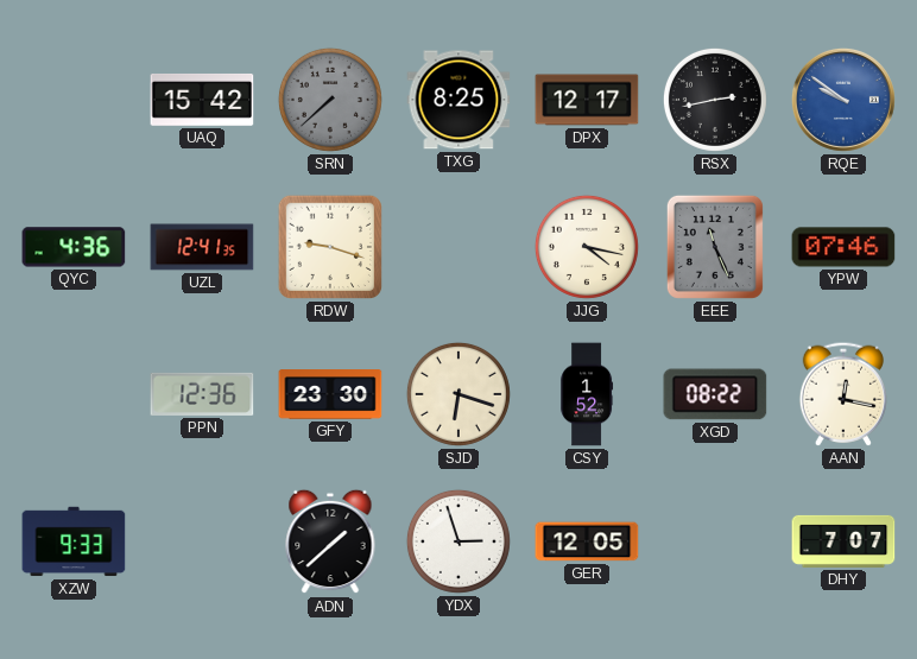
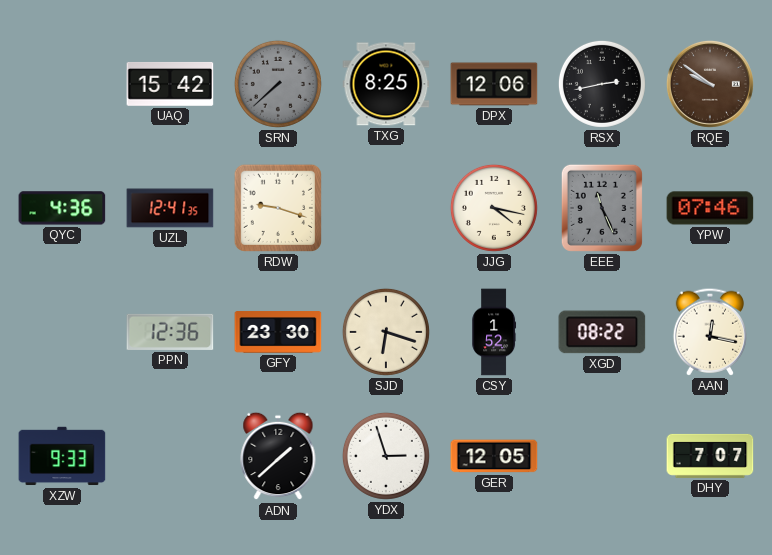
DPX: 12:17 -> 12:06 (494, 84)
RQE dial: blue -> brown (710, 84)
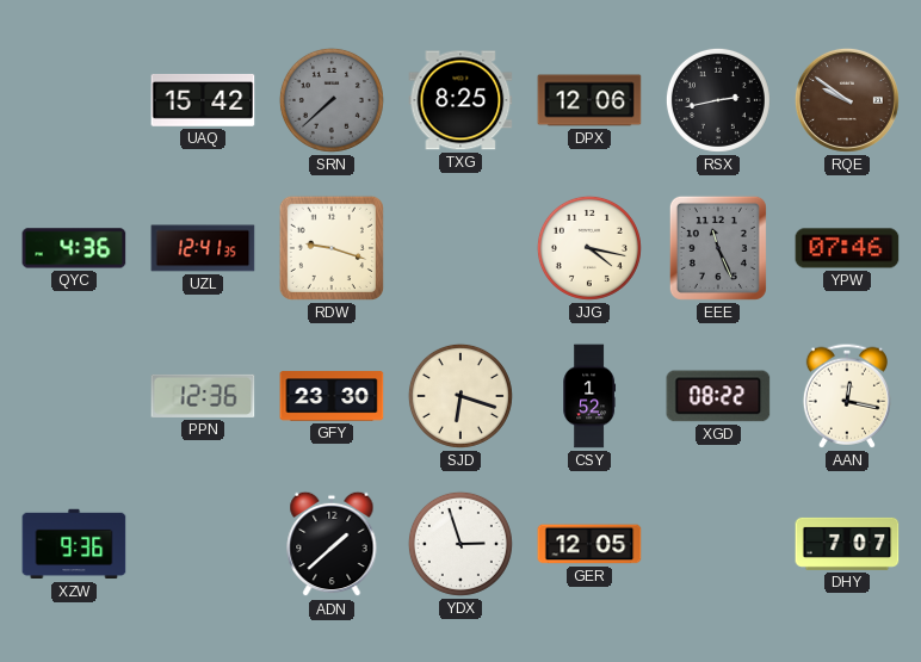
XZW: 9:33 -> 9:36 (74, 544)
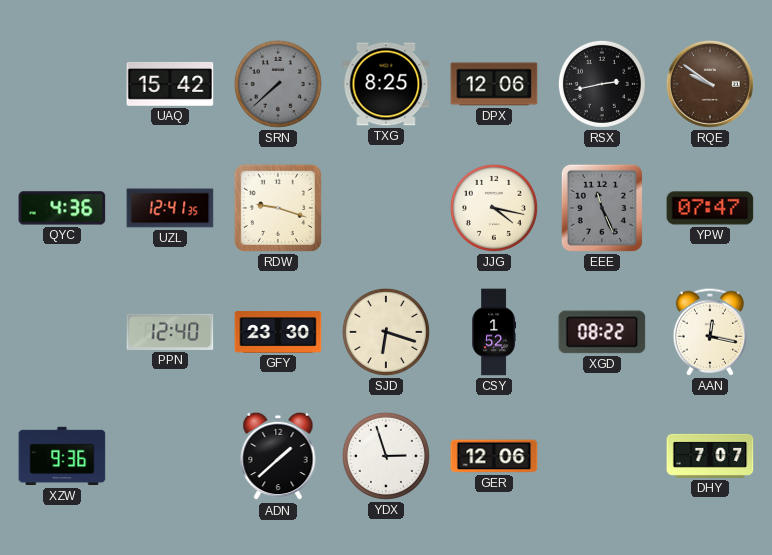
YPW: 07:46 -> 07:47 (710, 208)
PPN: 12:36 -> 12:40 (170, 332)
GER: 12:05 -> 12:06 (494, 456)
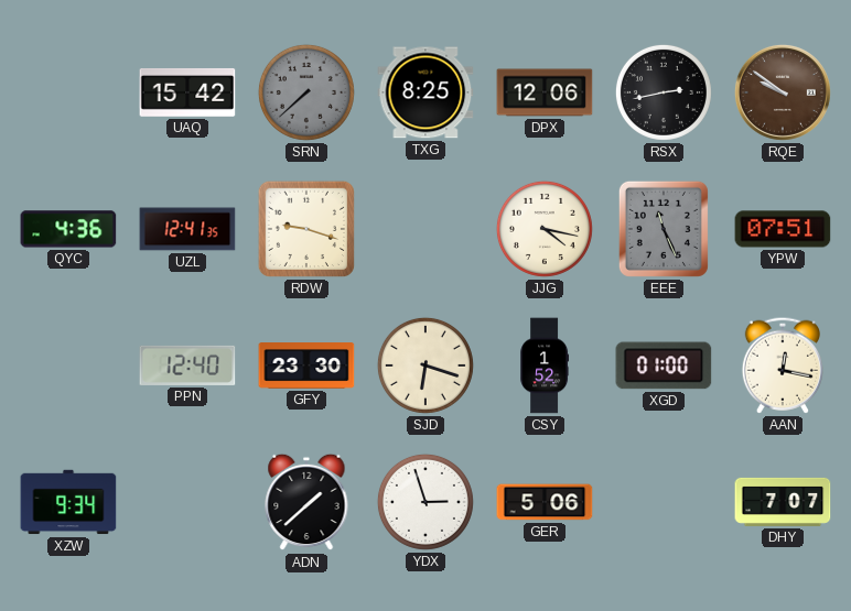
YPW: 07:47 -> 07:51 (783, 229)
XGD: 08:22 -> 01:00 (664, 365)
XZW: 9:36 -> 9:34 (68, 502)
GER: 12:06 -> 5:06 (545, 502)
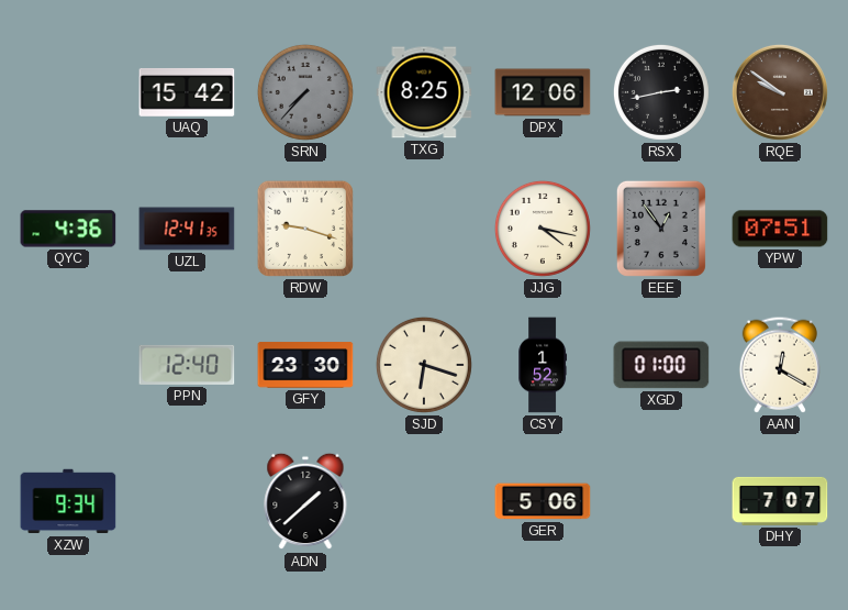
SRN: 7:38 -> 7:37 (305, 92)
EEE: 11:26 -> 12:54 (661, 229)
AAN: 12:17 -> 12:20 (780, 365)
YDX: 2:57 -> none (425, 502)
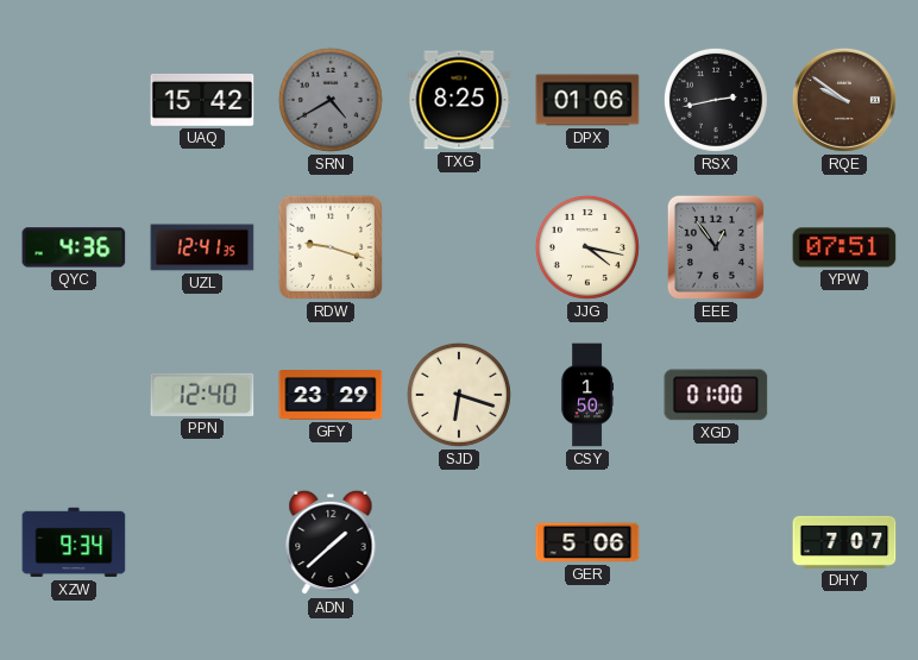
SRN: 7:37 -> 4:40 (331, 100)
DPX: 12:06 -> 01:06 (587, 100)
GFY: 23:30 -> 23:29 (331, 395)
CSY: 1:52 -> 1:50 (587, 395)
AAN: 12:20 -> none (780, 365)
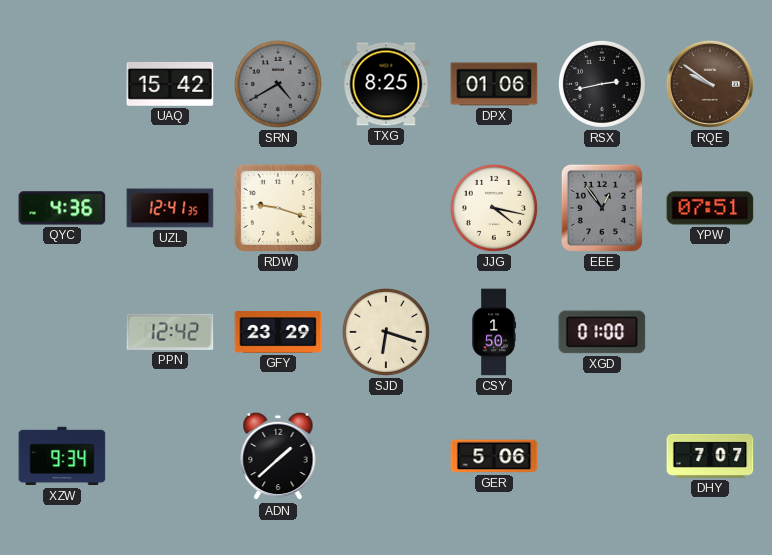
PPN: 12:40 -> 12:42 (170, 332)
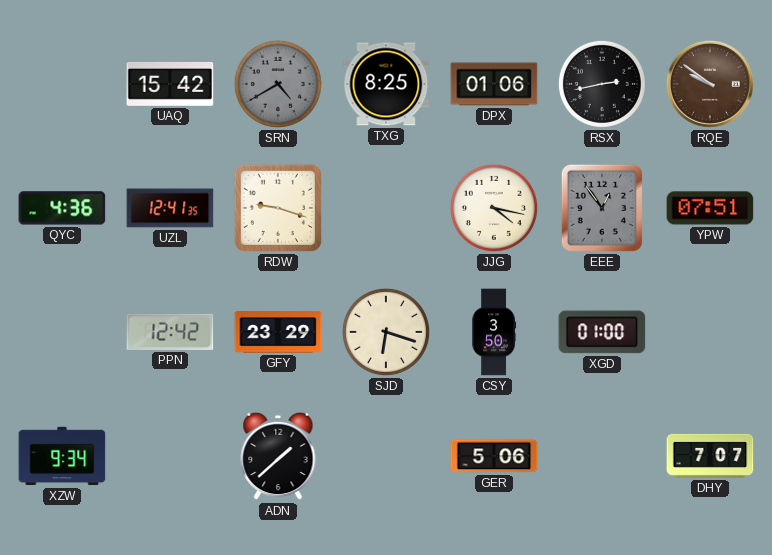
CSY: 1:50 -> 3:50 (494, 332)
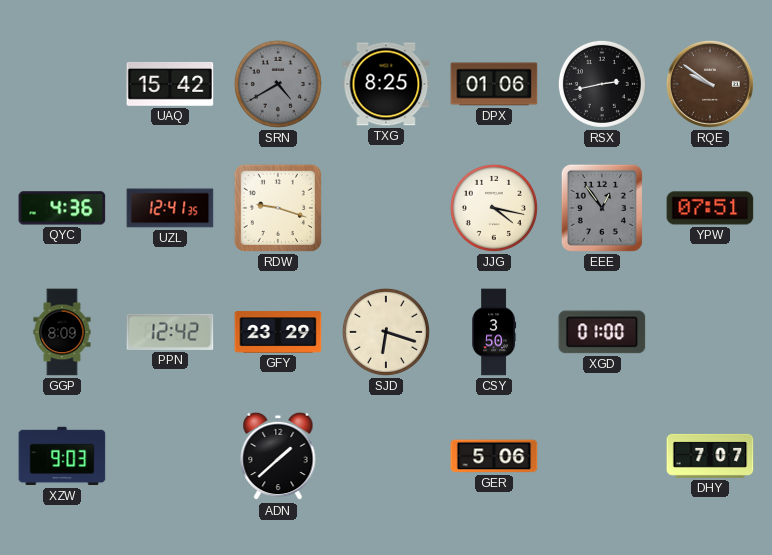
GGP: none -> 8:09 (62, 332)
XZW: 9:34 -> 9:03 (62, 456)
